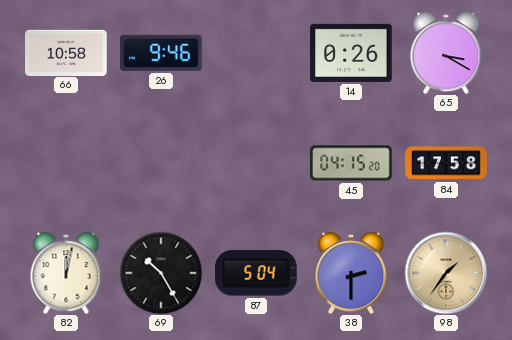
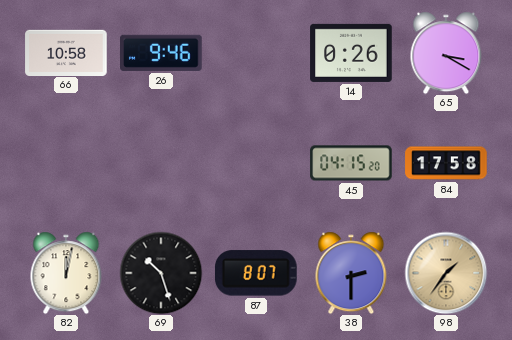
69: 10:25 -> 10:27 (161, 273)
87: 5:04 -> 8:07 (256, 273)
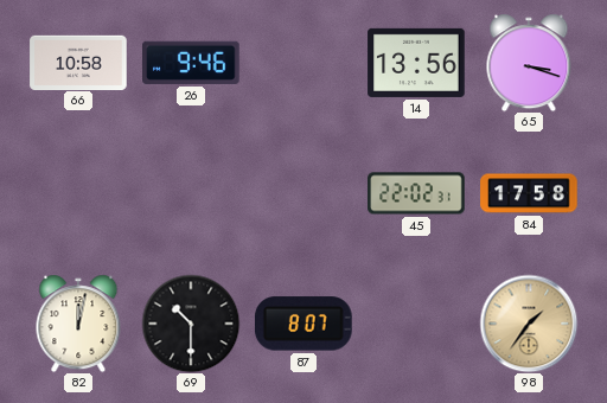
14: 0:26 -> 13:56 (416, 63)
65: 3:20 -> 3:18 (529, 63)
45: 04:15 -> 22:02 (416, 193)
69: 10:27 -> 10:30 (191, 324)
38: 2:30 -> none (351, 273)
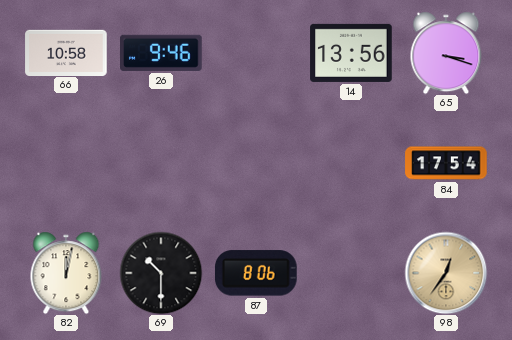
45: 22:02 -> none (416, 193)
84: 17:58 -> 17:54 (446, 163)
87: 8:07 -> 8:06 (256, 273)
98: 1:36 -> 12:36 (446, 273)
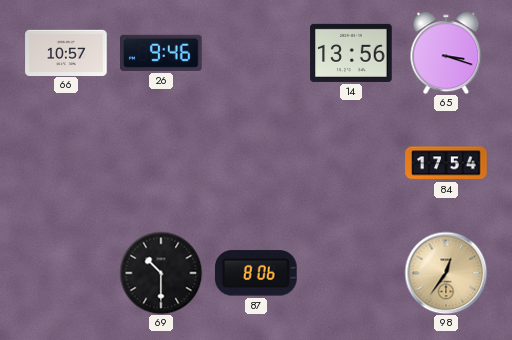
66: 10:58 -> 10:57 (66, 52)
82: 12:02 -> none (66, 273)
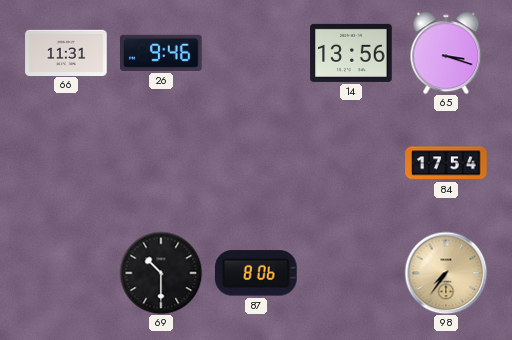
66: 10:57 -> 11:31 (66, 52)
98: 12:36 -> 7:36 (446, 273)
